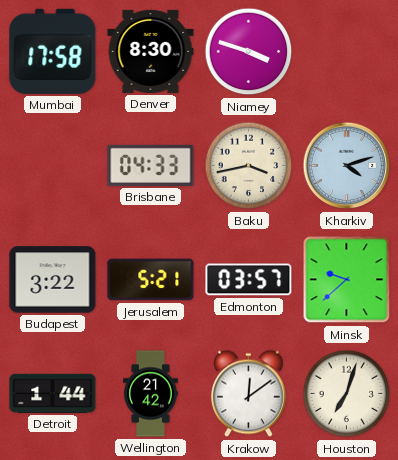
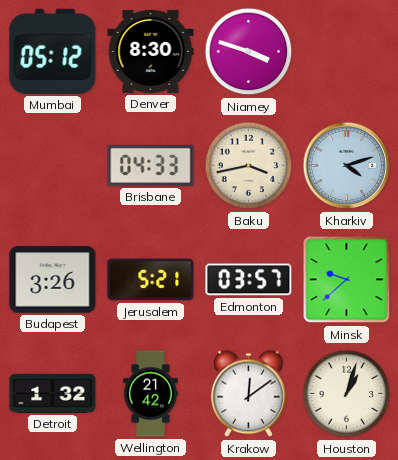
Mumbai: 17:58 -> 05:12 (53, 51)
Budapest: 3:22 -> 3:26 (53, 280)
Detroit: 1:44 -> 1:32 (53, 393)
Houston: 7:03 -> 1:03 (347, 394)
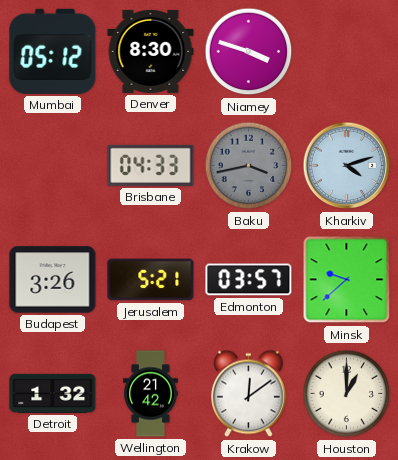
Baku dial: cream -> grey (249, 166)
Houston: 1:03 -> 1:00 (347, 394)
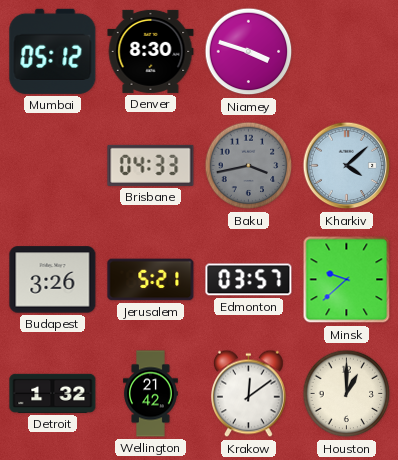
Kharkiv: 4:12 -> 4:08 (347, 166)
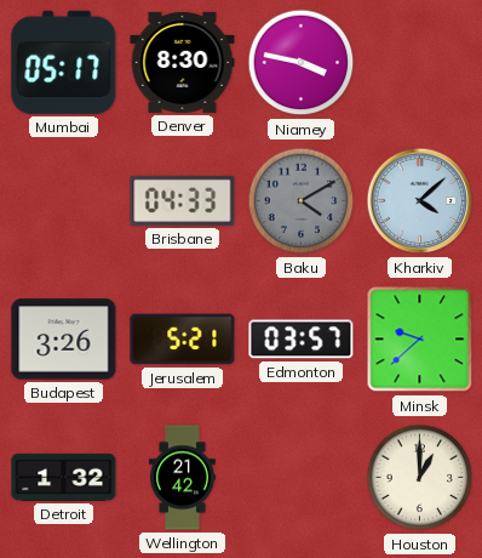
Mumbai: 05:12 -> 05:17 (64, 62)
Niamey: 3:48 -> 3:47 (302, 63)
Baku: 3:43 -> 4:10 (302, 201)
Krakow: 12:09 -> none (249, 394)
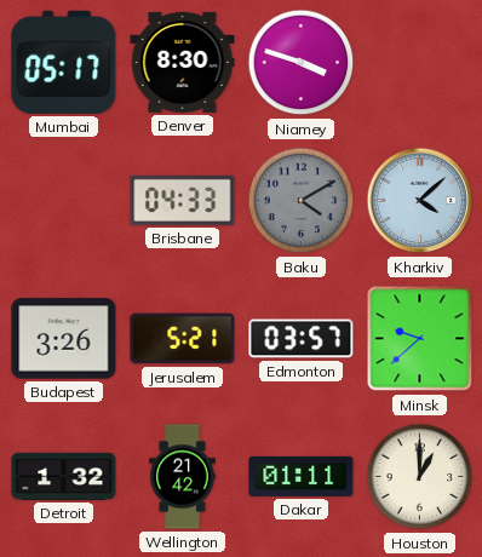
Niamey: 3:47 -> 3:48 (302, 63)
Dakar: none -> 01:11 (302, 476)
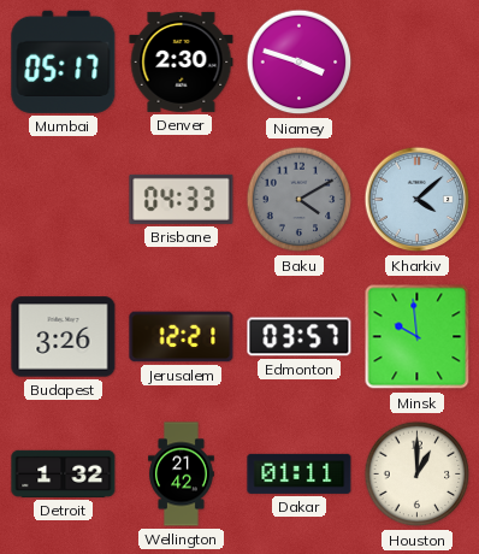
Denver: 8:30 -> 2:30 (182, 61)
Jerusalem: 5:21 -> 12:21 (182, 337)
Minsk: 9:38 -> 9:59 (418, 337)
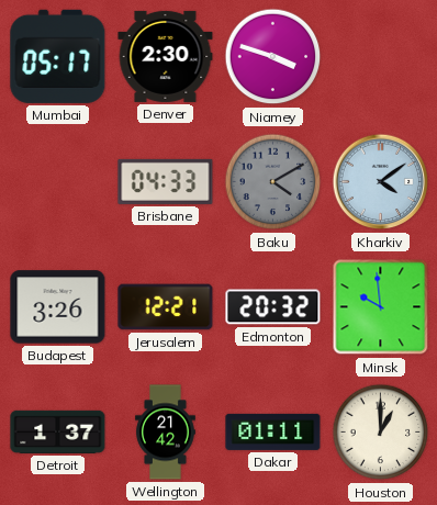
Kharkiv: 4:08 -> 4:09 (381, 182)
Edmonton: 03:57 -> 20:32 (273, 307)
Detroit: 1:32 -> 1:37 (58, 431)
